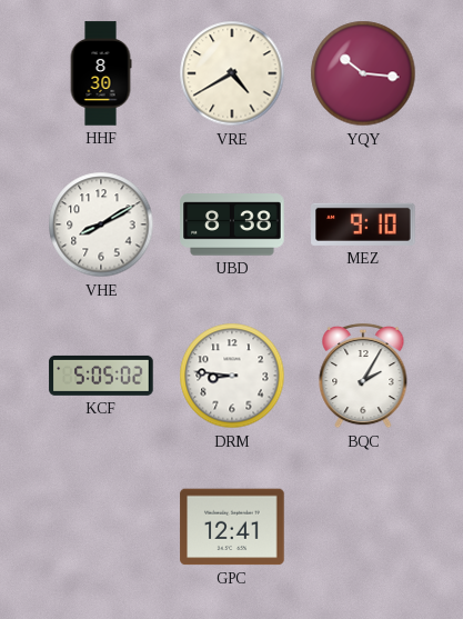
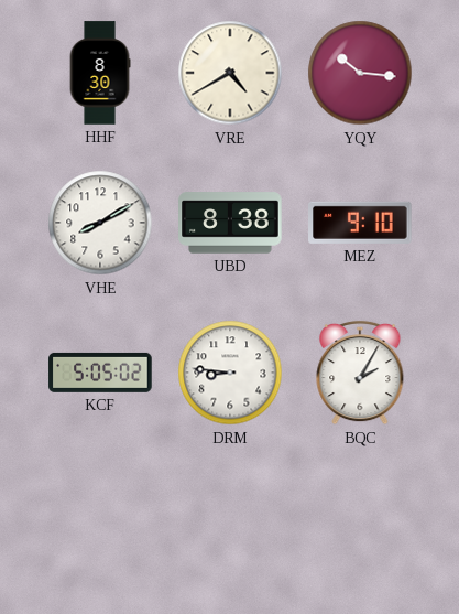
GPC: 12:41 -> none (232, 527)
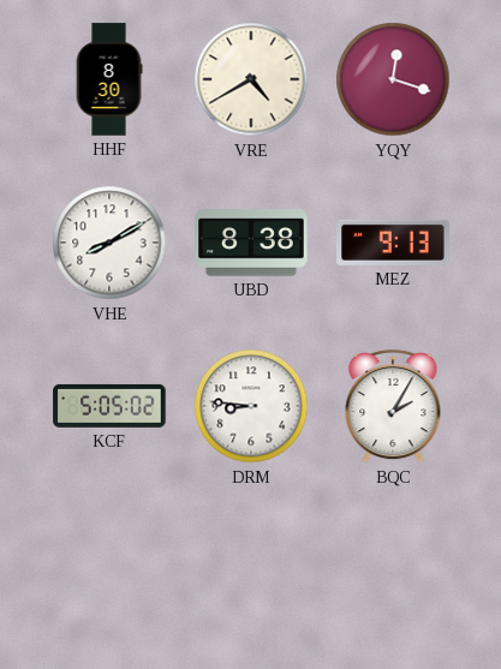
YQY: 10:16 -> 12:18 (393, 79)
MEZ: 9:10 -> 9:13 (393, 243)
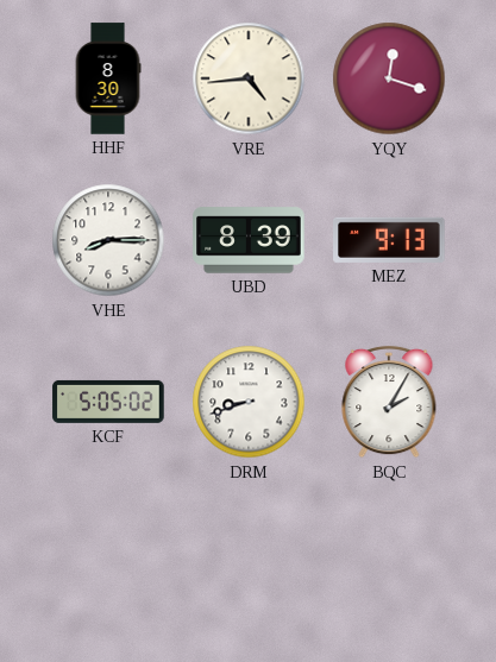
VRE: 4:40 -> 4:44 (249, 78)
VHE: 8:10 -> 8:15 (108, 240)
UBD: 8:38 -> 8:39 (249, 240)
DRM: 8:46 -> 8:42 (249, 402)
